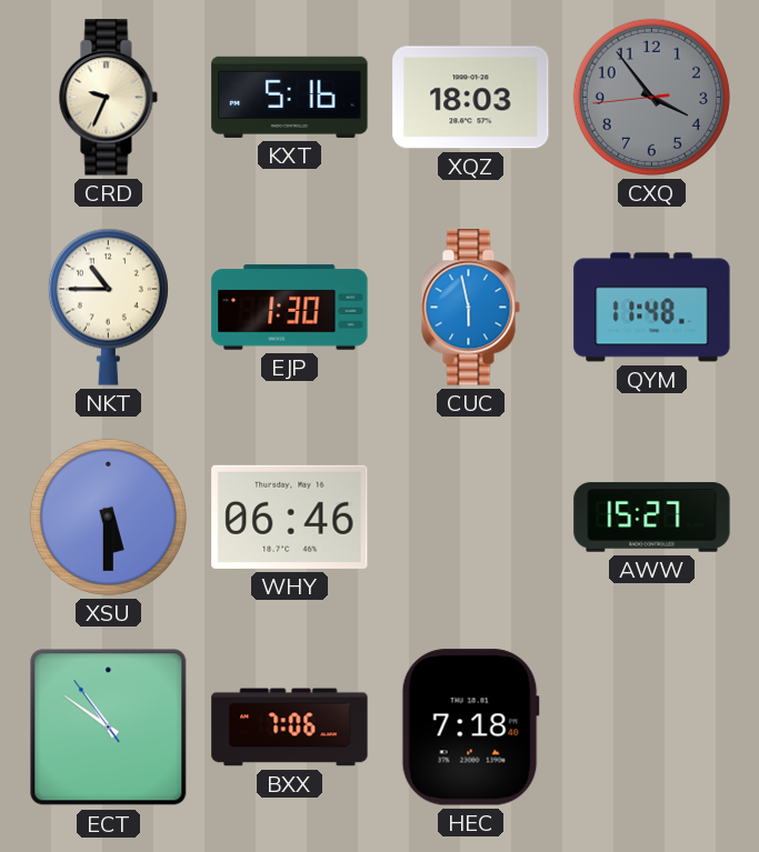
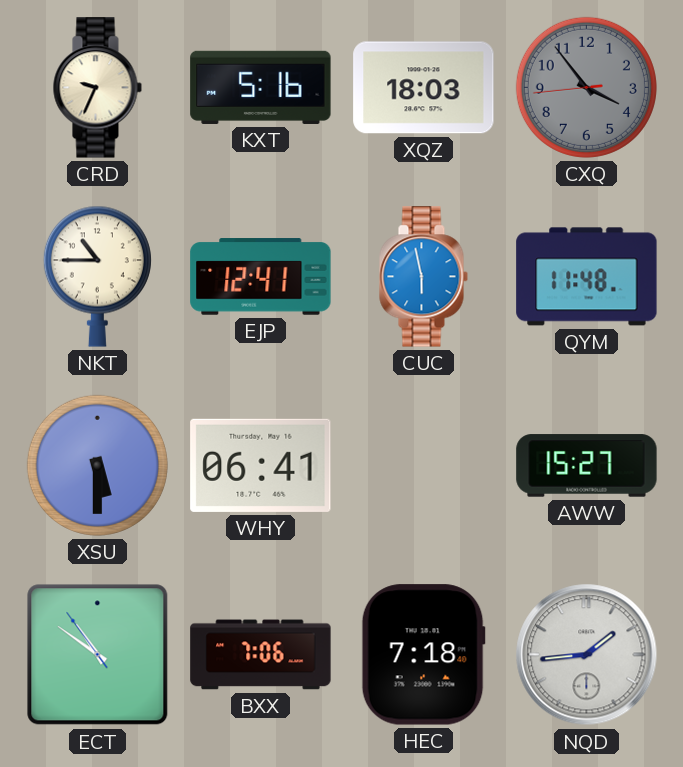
EJP: 1:30 -> 12:41 (261, 277)
WHY: 06:46 -> 06:41 (261, 465)
NQD: none -> 1:44 (587, 655)
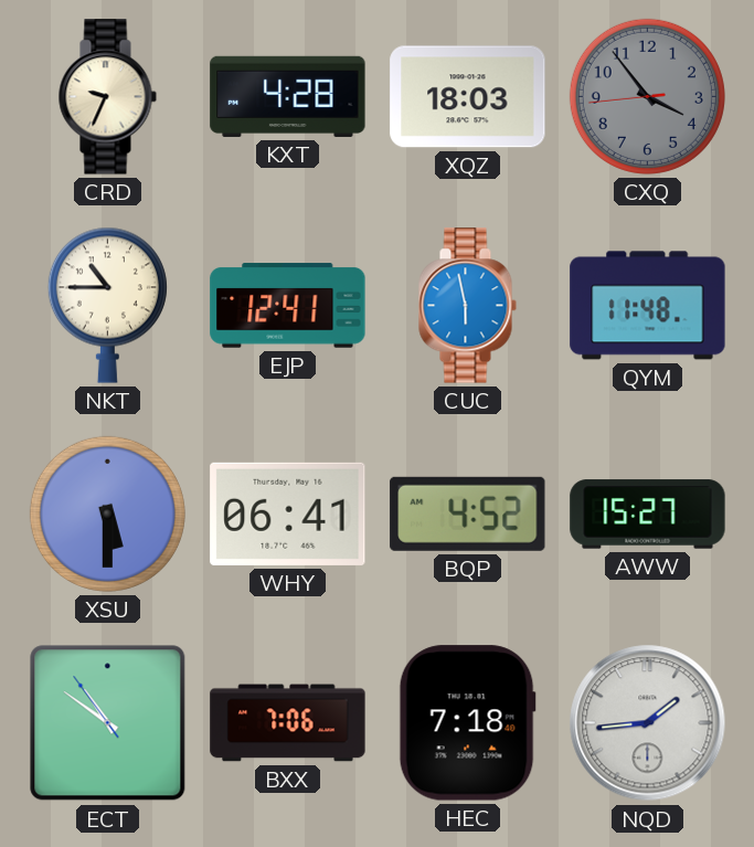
KXT: 5:16 -> 4:28 (288, 96)
BQP: none -> 4:52 (468, 514)
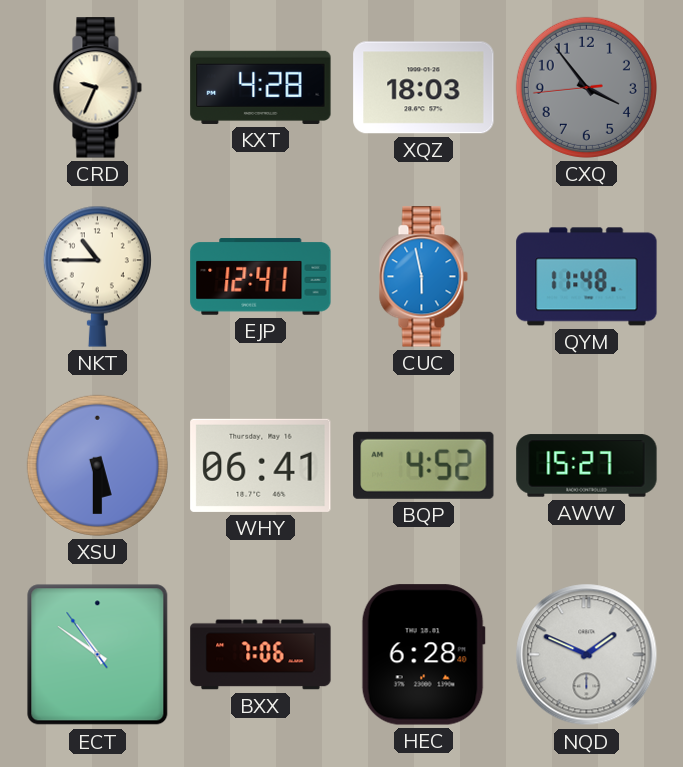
HEC: 7:18 -> 6:28 (423, 655)
NQD: 1:44 -> 1:49 (587, 655)
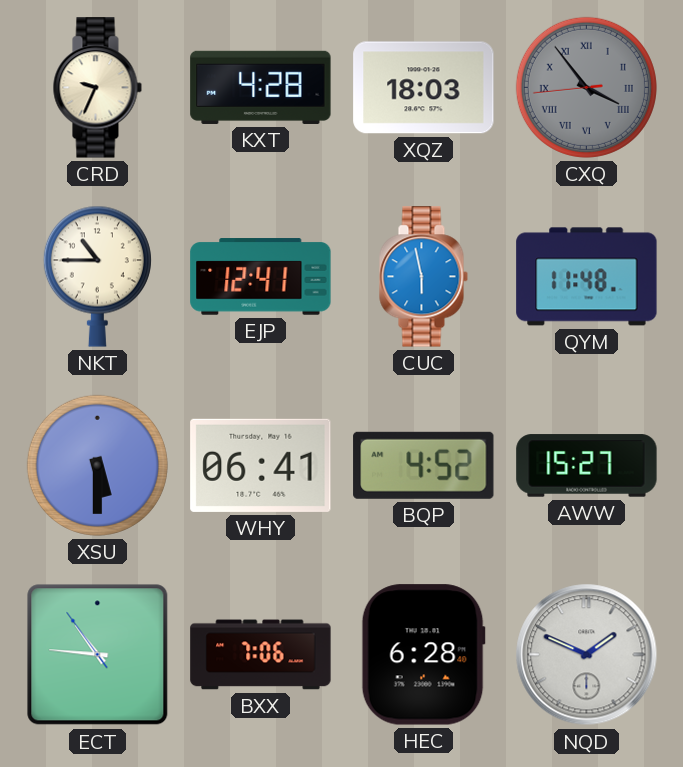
CXQ numerals: Arabic -> Roman (586, 87)
ECT: 10:50 -> 10:45 (98, 655)
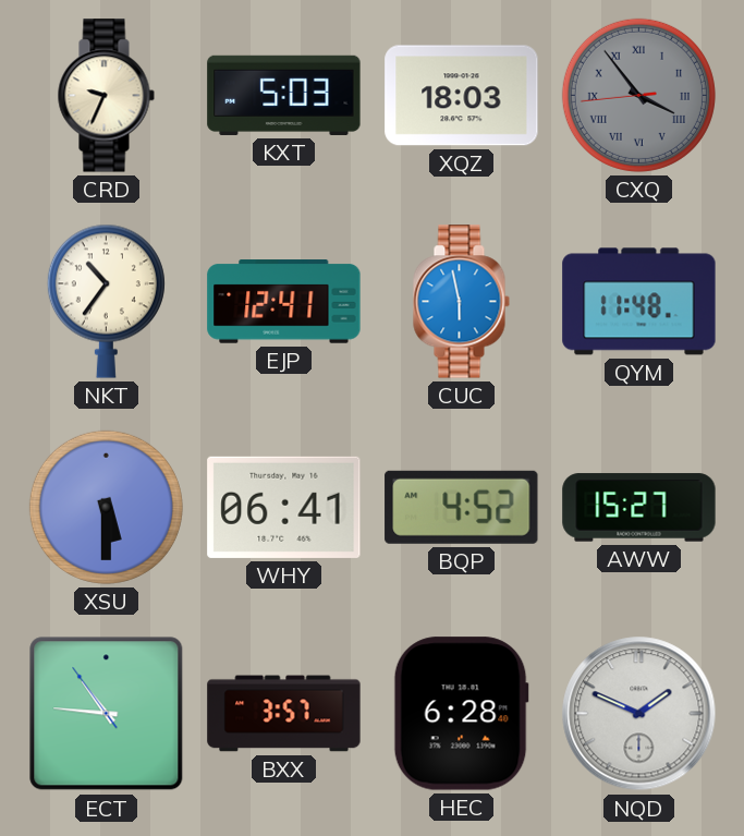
KXT: 4:28 -> 5:03 (284, 95)
NKT: 10:45 -> 10:36 (106, 301)
BXX: 7:06 -> 3:57 (284, 714)
